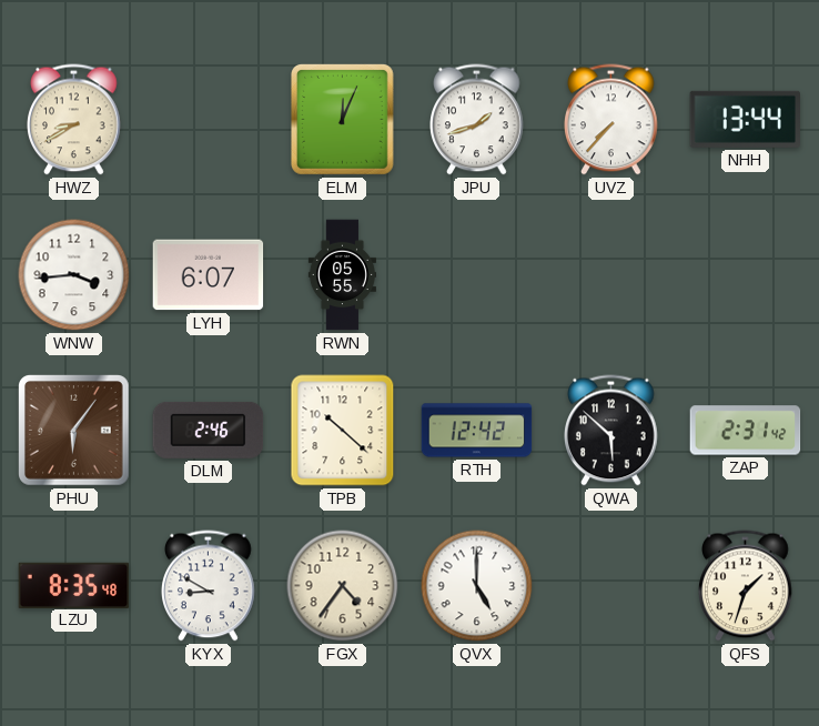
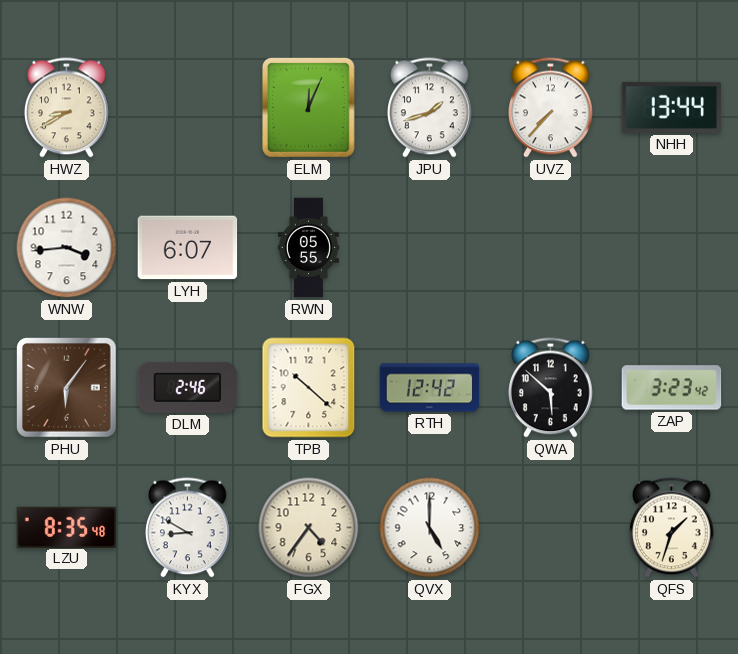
ZAP: 2:31 -> 3:23 (672, 388)
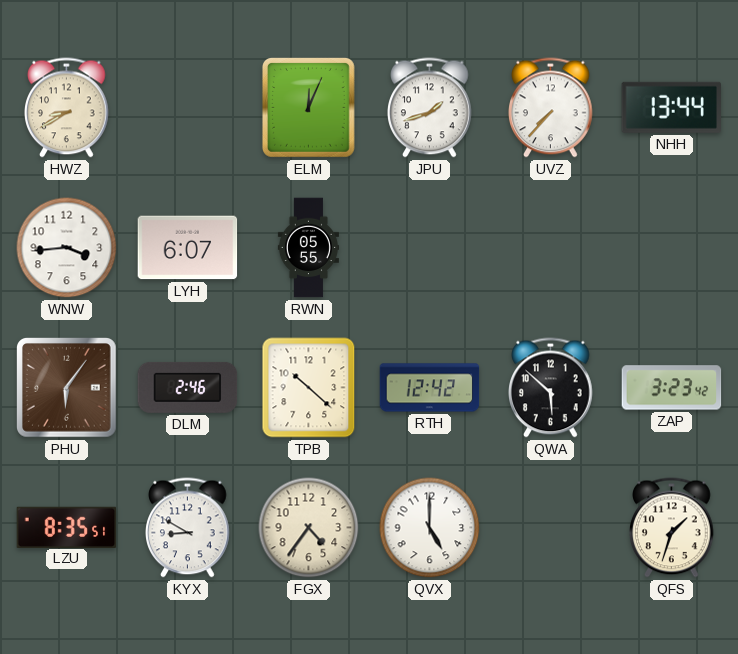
LZU: 8:35:48 -> 8:35:51 (67, 527)
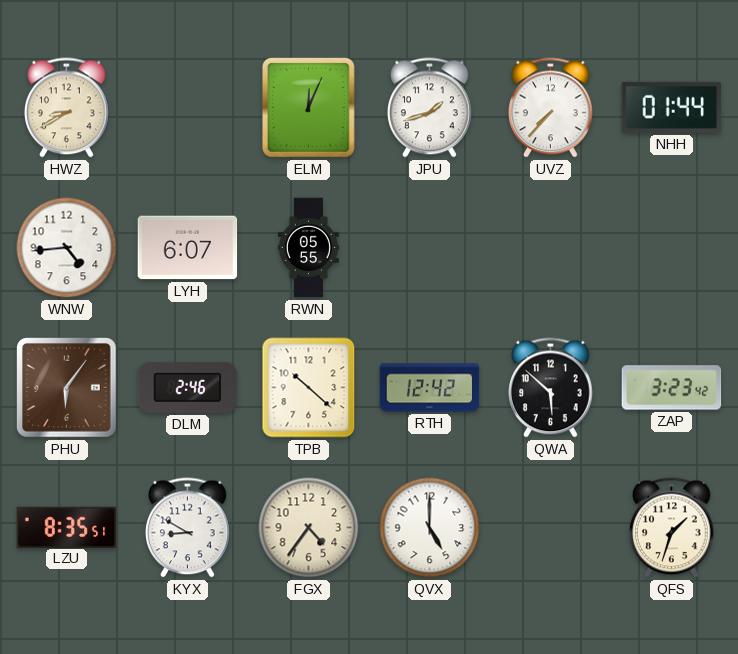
NHH: 13:44 -> 01:44 (671, 107)
WNW: 3:44 -> 4:44 (67, 248)
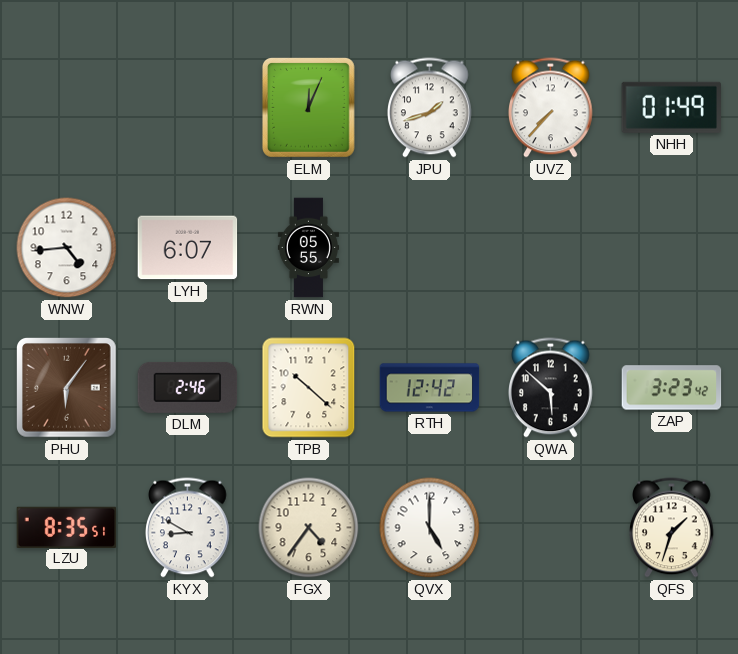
HWZ: 8:40 -> none (67, 108)
NHH: 01:44 -> 01:49 (671, 107)
